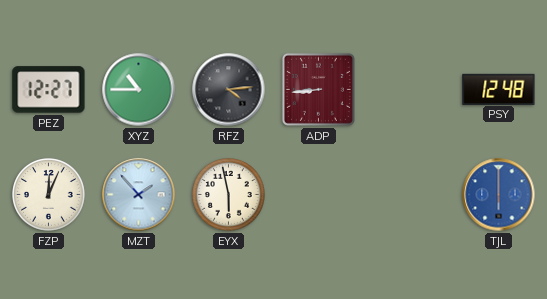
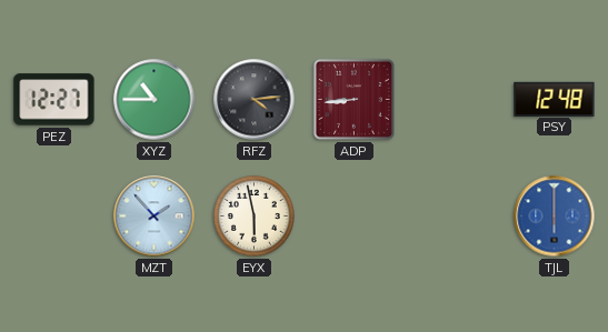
FZP: 12:04 -> none (49, 195)
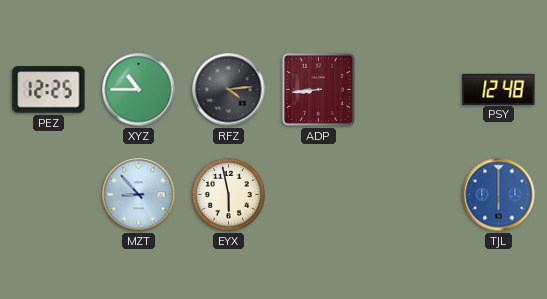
PEZ: 12:27 -> 12:25 (49, 90)
MZT: 1:53 -> 8:53 (139, 195)
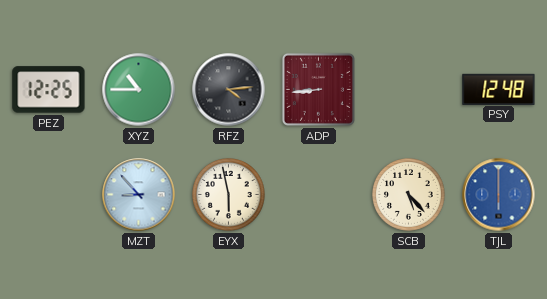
SCB: none -> 5:23 (409, 195)
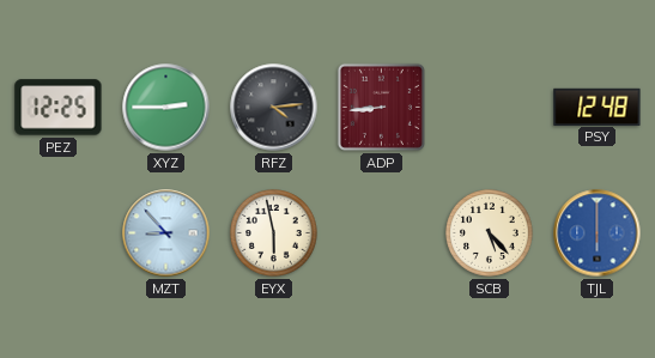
XYZ: 10:45 -> 2:45 (166, 108)
